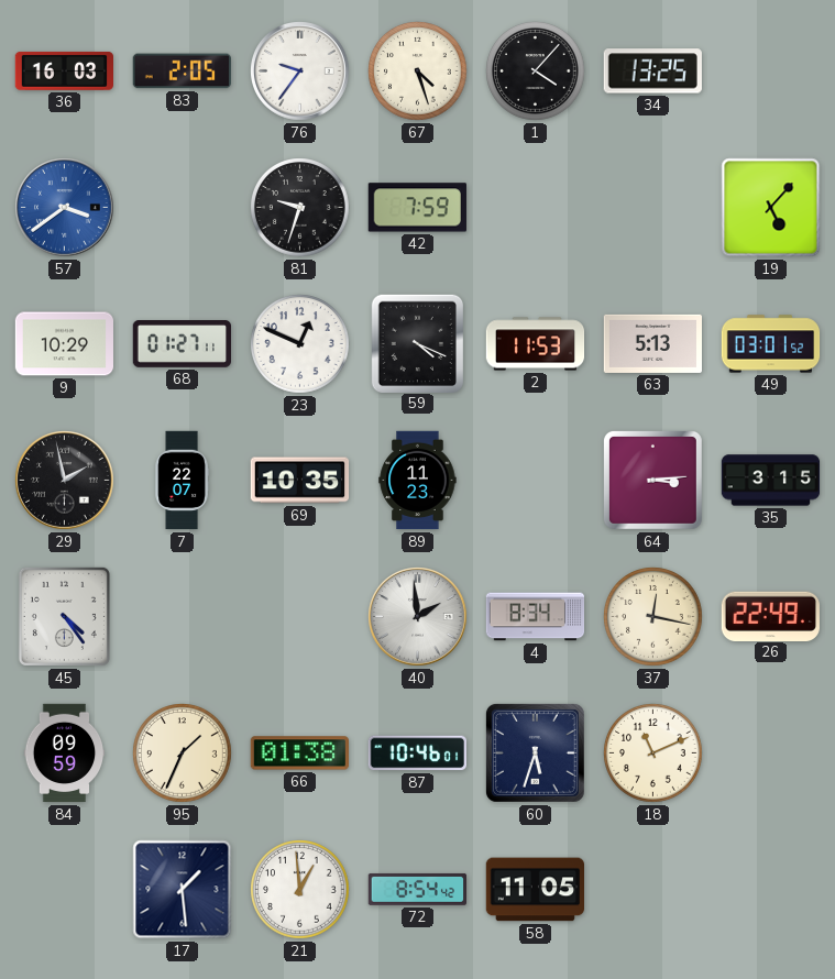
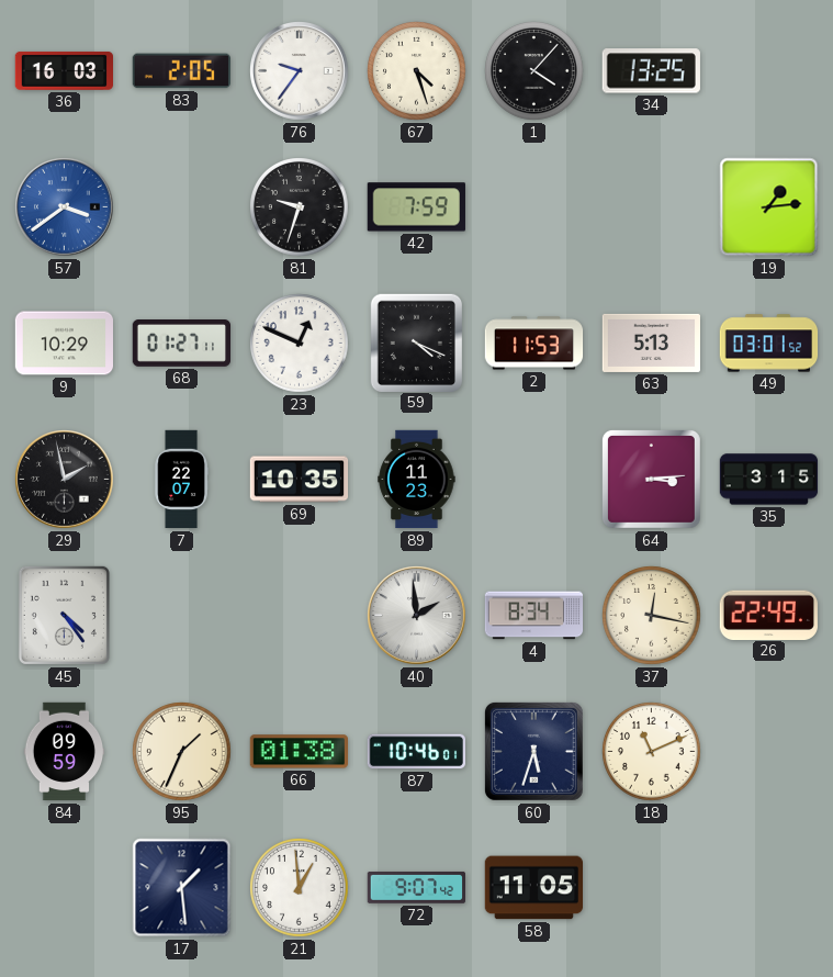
19: 5:07 -> 1:14 (769, 207)
72: 8:54 -> 9:07 (416, 888)
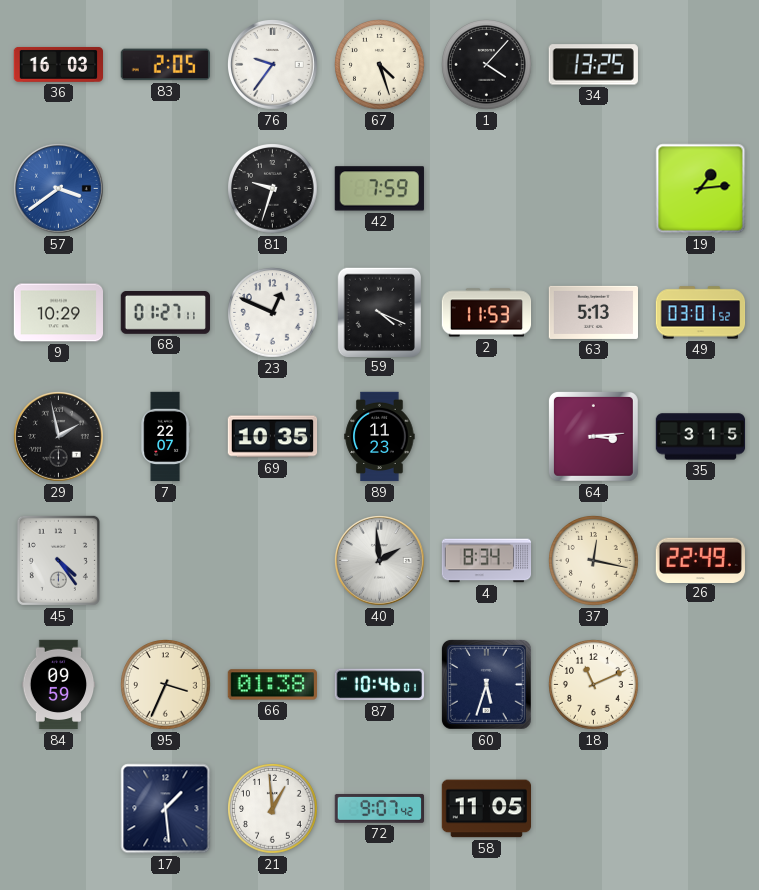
95: 1:34 -> 3:34 (166, 685)
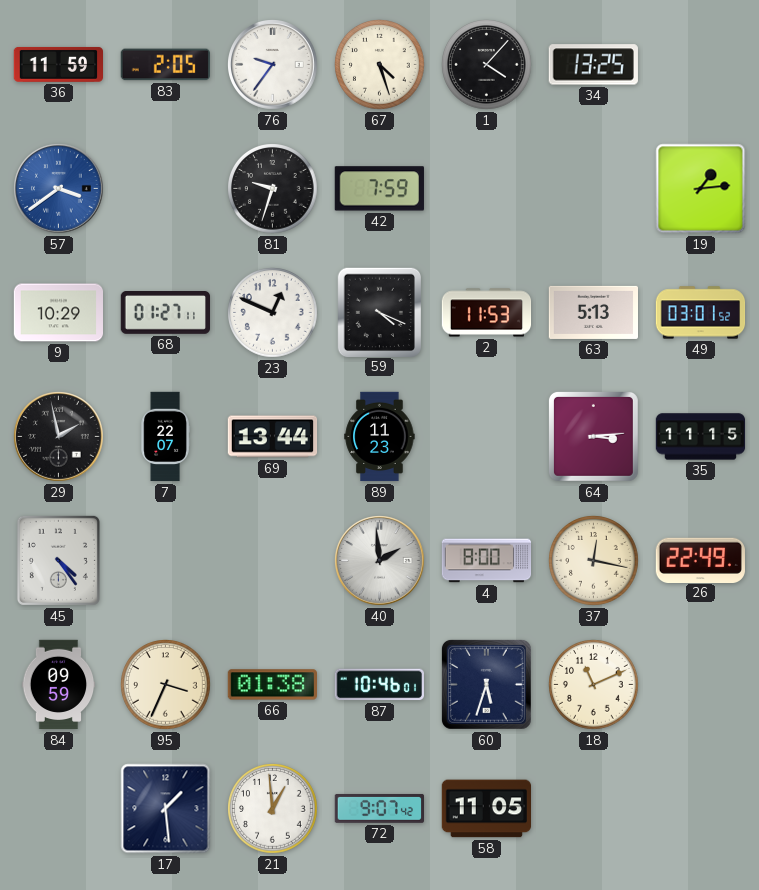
36: 16:03 -> 11:59 (58, 64)
69: 10:35 -> 13:44 (273, 437)
35: 3:15 -> 11:15 (701, 437)
4: 8:34 -> 8:00 (487, 561)
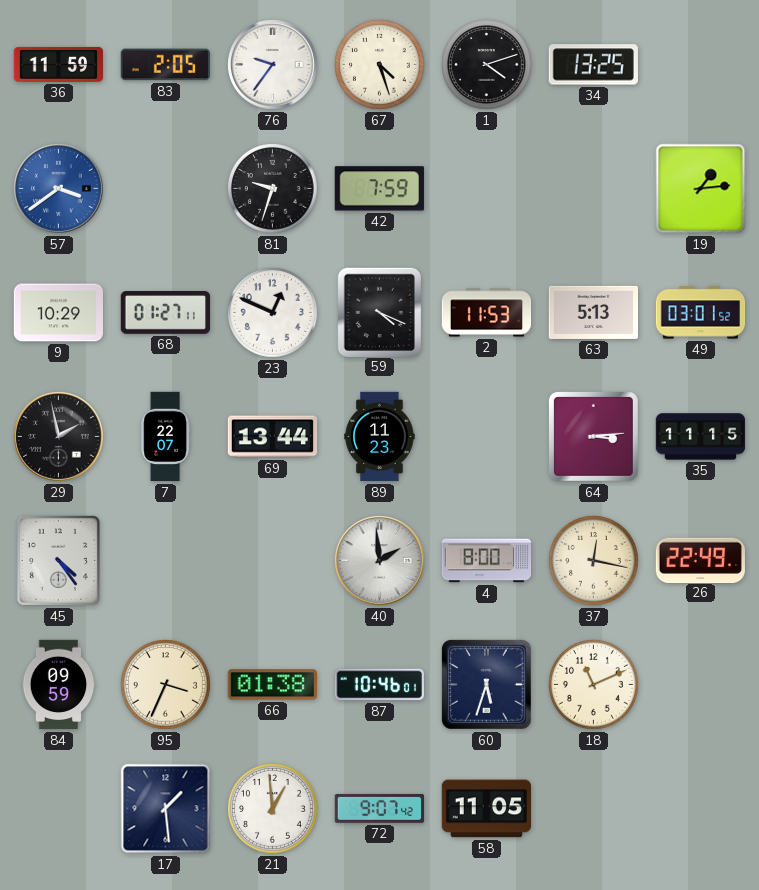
1: 4:07 -> 4:12 (487, 65)
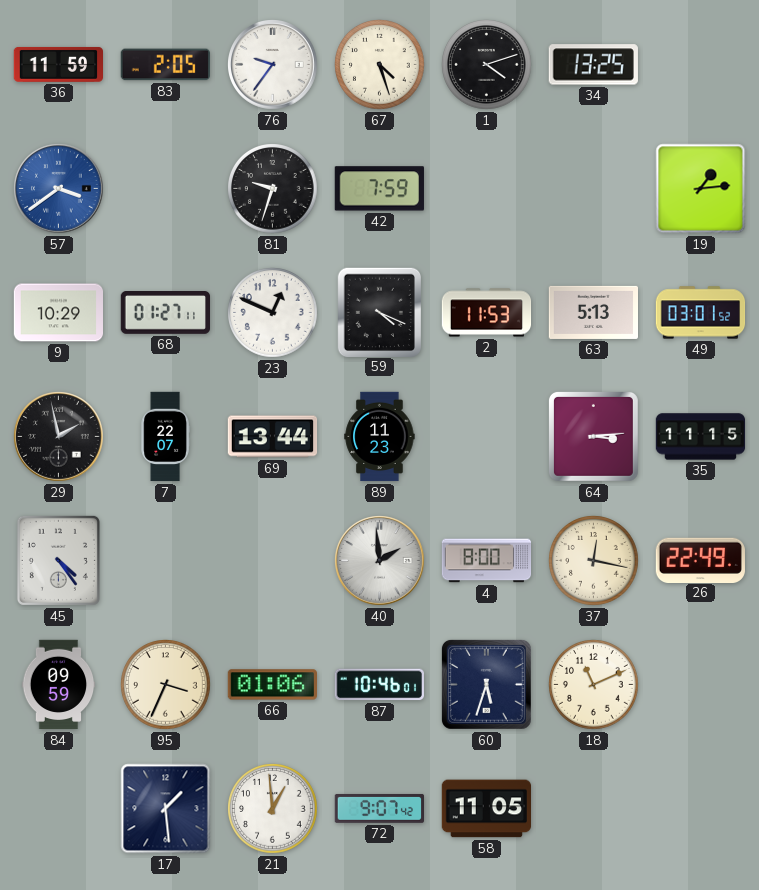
66: 01:38 -> 01:06 (272, 685)
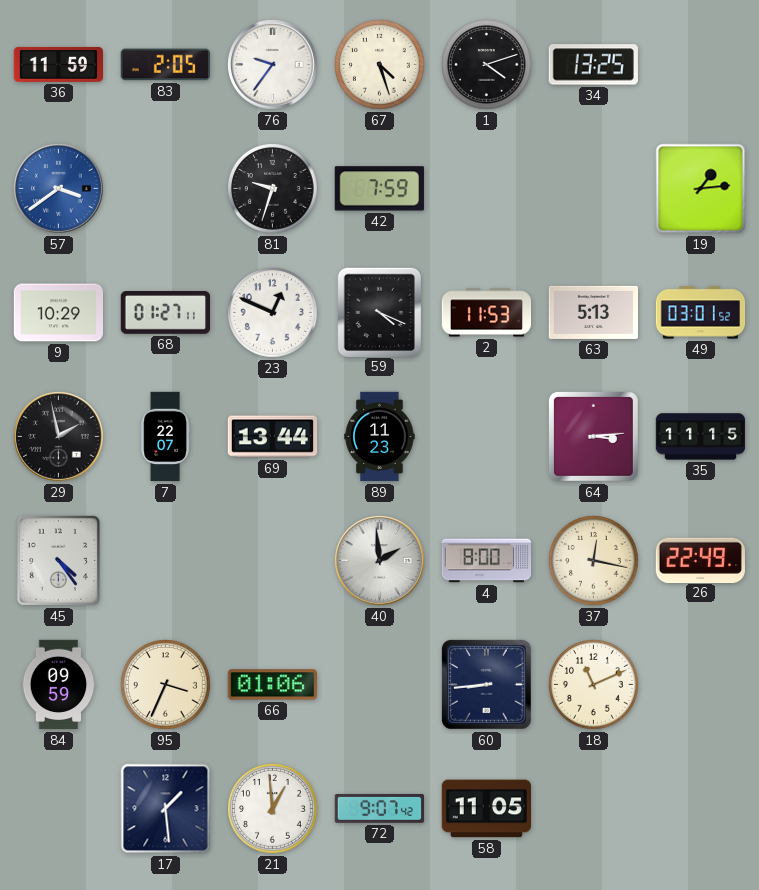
87: 10:46 -> none (379, 685)
60: 5:33 -> 8:44 (486, 684)
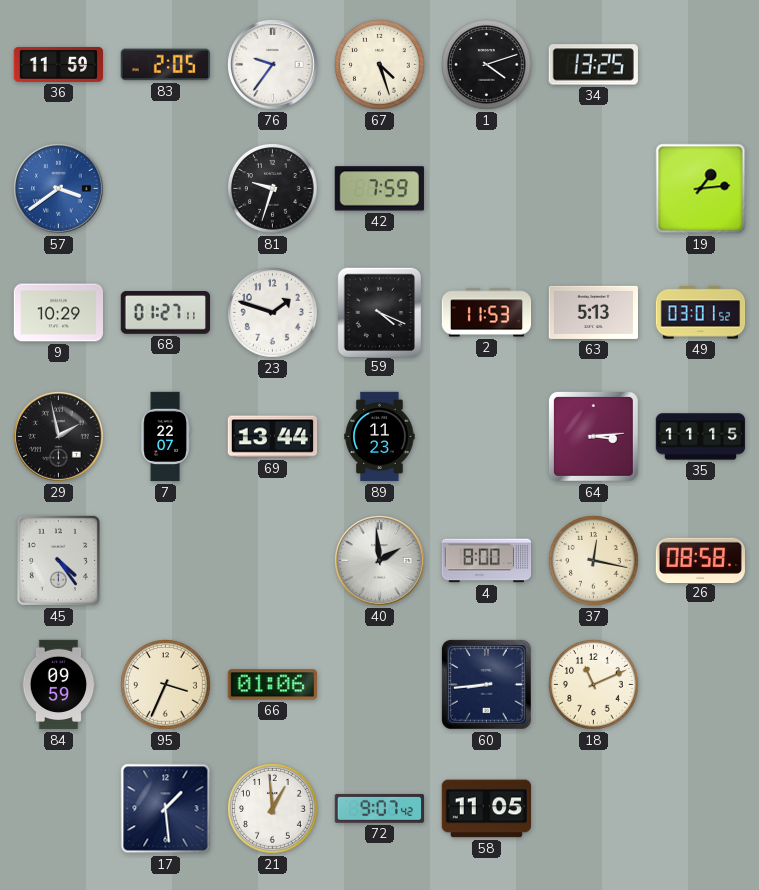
23: 12:49 -> 1:48 (273, 313)
26: 22:49 -> 08:58 (700, 560)
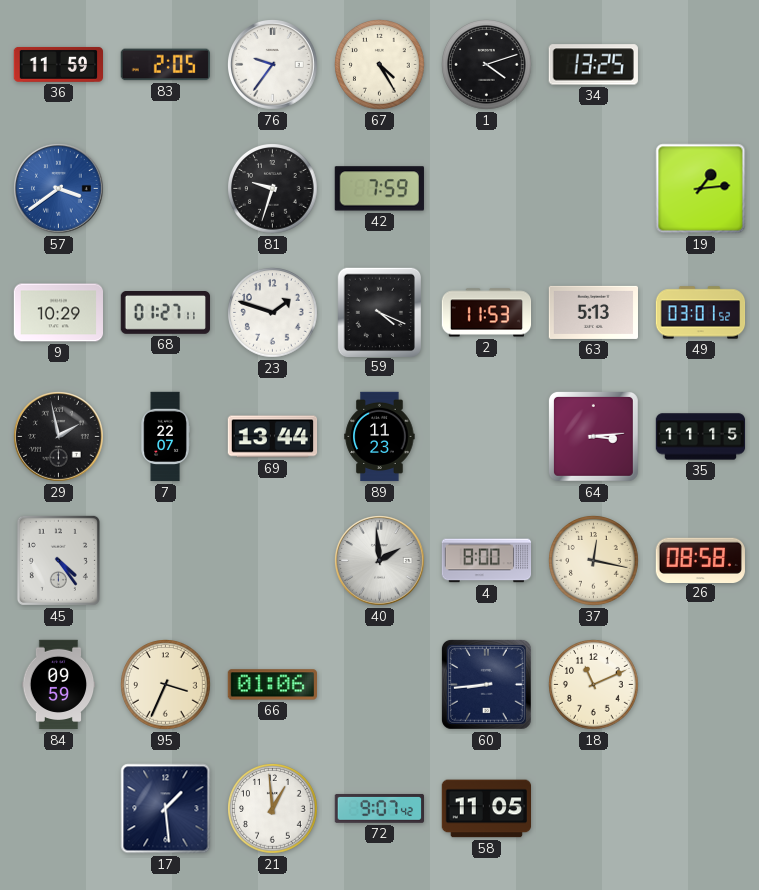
67: 4:27 -> 4:25 (380, 65)
